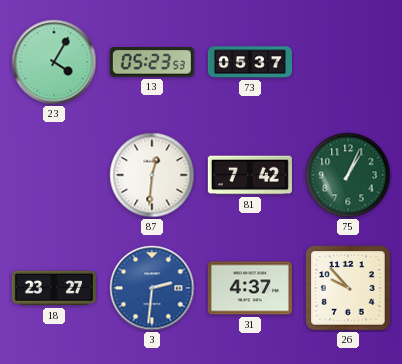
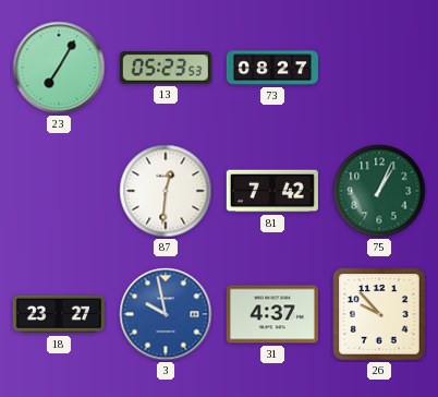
23: 4:05 -> 7:05 (59, 68)
73: 05:37 -> 08:27 (272, 68)
3: 2:31 -> 9:58 (166, 314)
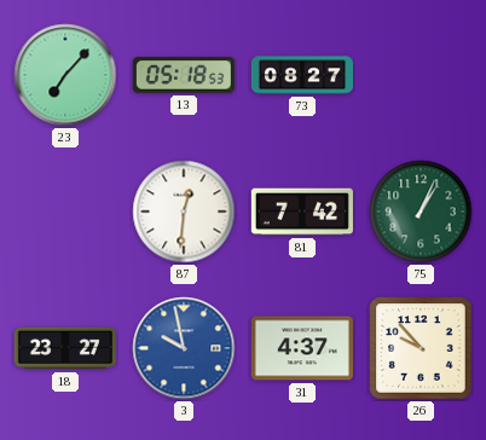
23: 7:05 -> 7:07 (65, 75)
13: 05:23 -> 05:18 (184, 75)
